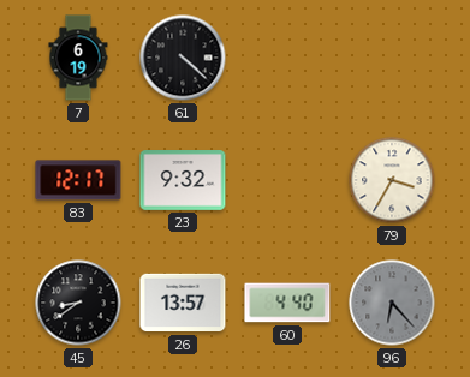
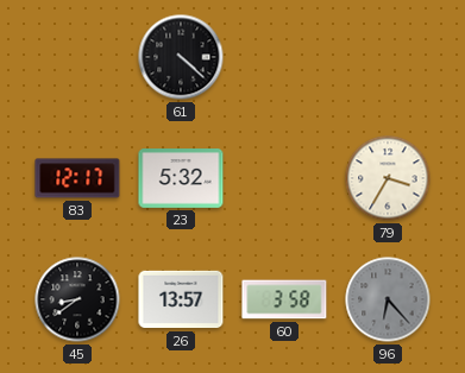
7: 6:19 -> none (78, 58)
23: 9:32 -> 5:32 (181, 179)
60: 4:40 -> 3:58 (284, 299)
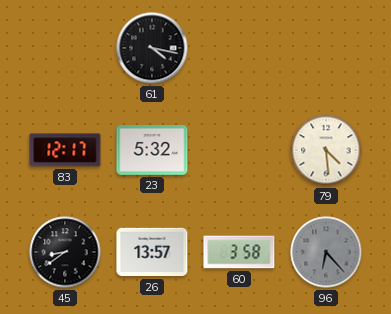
61: 4:22 -> 4:17 (152, 48)
79: 3:35 -> 4:29 (326, 150)
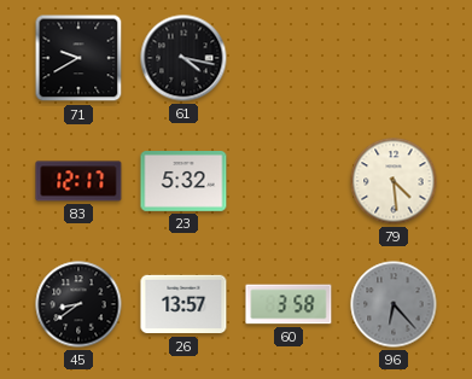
71: none -> 9:40 (78, 58)
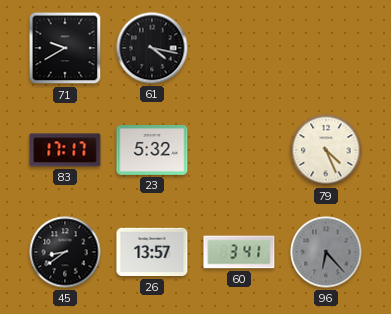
83: 12:17 -> 17:17 (65, 150)
79: 4:29 -> 4:26 (326, 150)
60: 3:58 -> 3:41 (239, 252)
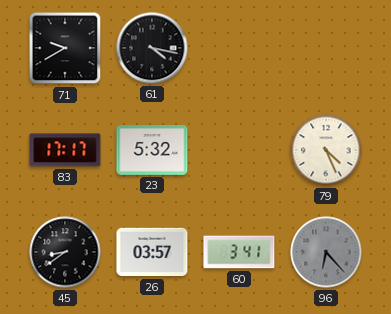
26: 13:57 -> 03:57 (152, 252)
